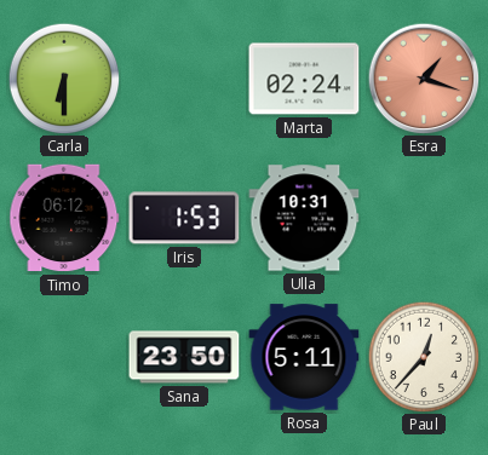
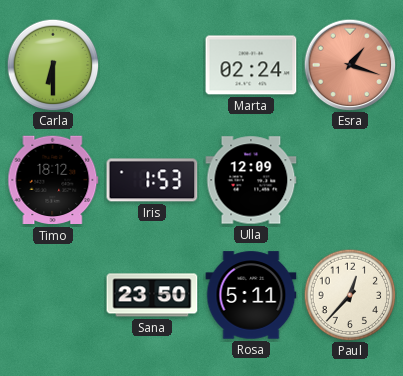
Timo: 06:12 -> 18:12 (53, 180)
Ulla: 10:31 -> 12:09 (251, 180)
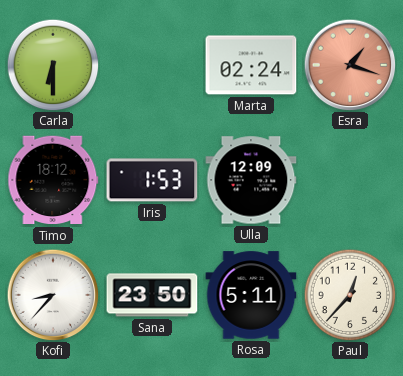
Kofi: none -> 8:37 (53, 295)
